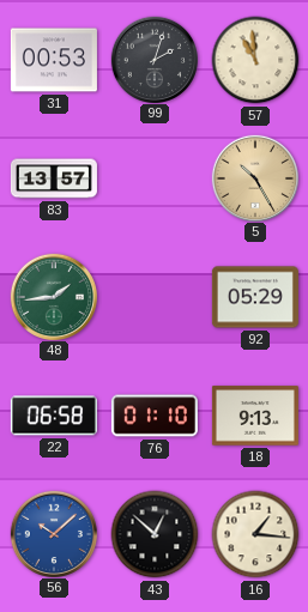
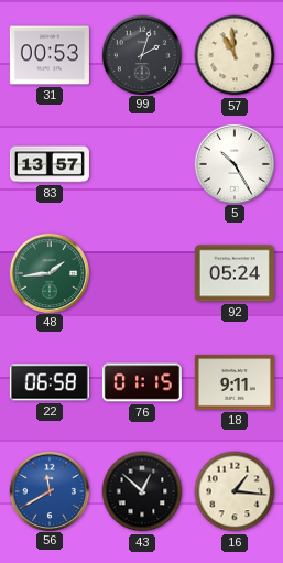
5 dial: champagne -> white (233, 163)
92: 05:29 -> 05:24 (235, 273)
76: 01:10 -> 01:15 (142, 382)
18: 9:13 -> 9:11 (235, 382)
56: 10:08 -> 11:40 (48, 490)
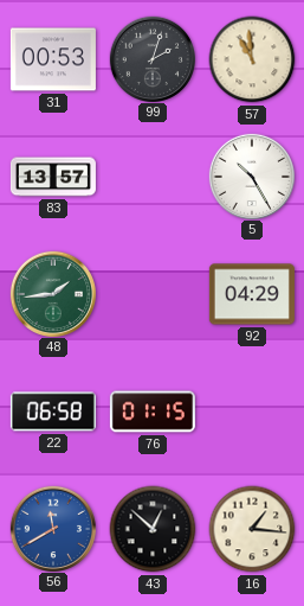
92: 05:24 -> 04:29 (252, 294)
18: 9:11 -> none (235, 382)
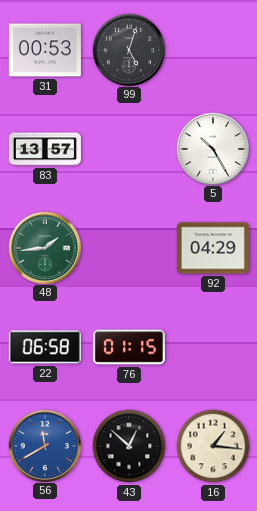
99: 2:03 -> 5:03 (128, 49)
57: 10:59 -> none (252, 59)
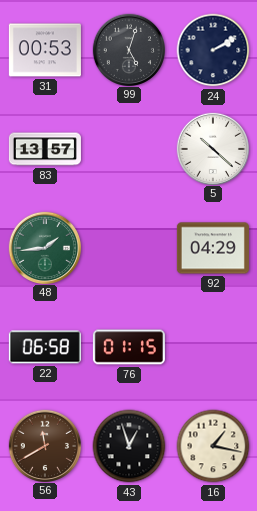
24: none -> 2:10 (213, 50)
5: 10:25 -> 10:22 (212, 148)
56 dial: blue -> brown (44, 445)
43: 12:52 -> 12:57 (129, 446)
16: 1:16 -> 1:17 (213, 446)
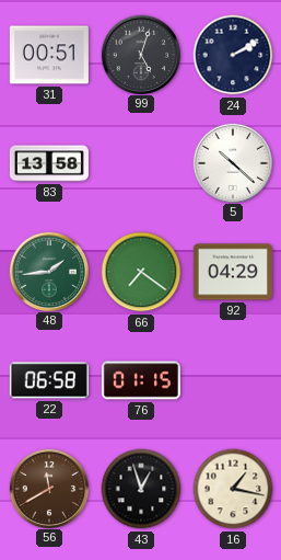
31: 00:53 -> 00:51 (49, 55)
83: 13:57 -> 13:58 (49, 163)
66: none -> 7:21 (141, 272)
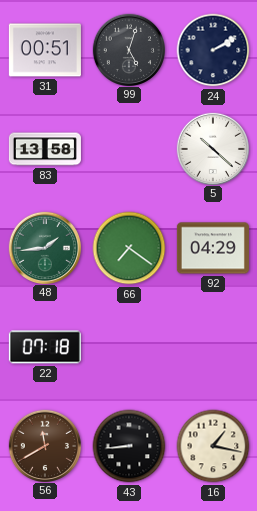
22: 06:58 -> 07:18 (45, 347)
76: 01:15 -> none (141, 380)
43: 12:57 -> 8:44 (129, 446)
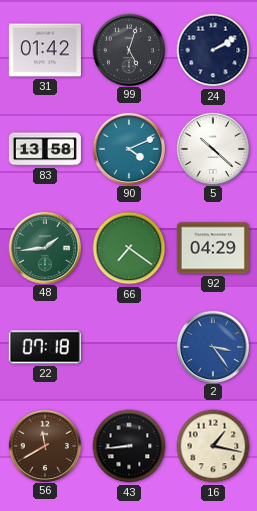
31: 00:51 -> 01:42 (45, 50)
90: none -> 4:11 (128, 148)
2: none -> 3:24 (212, 346)
